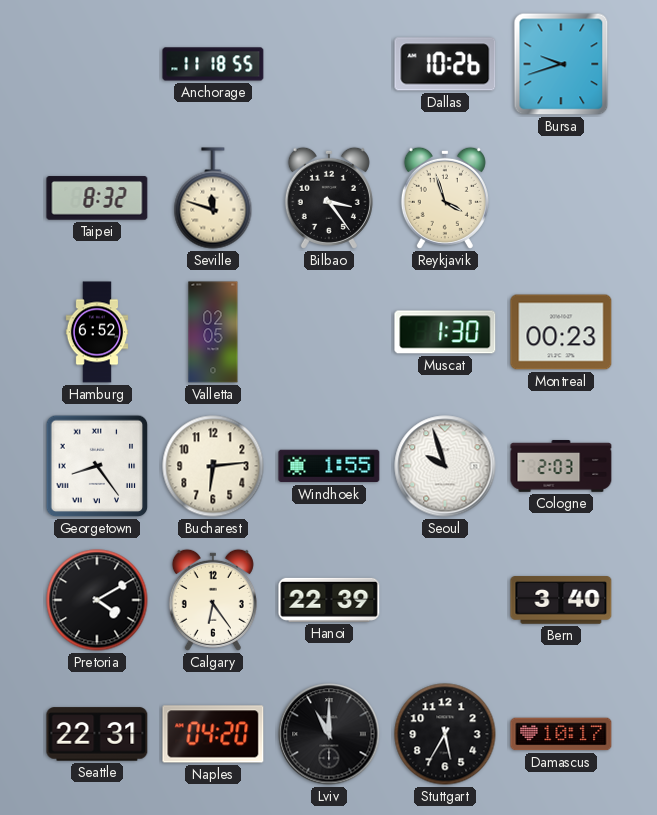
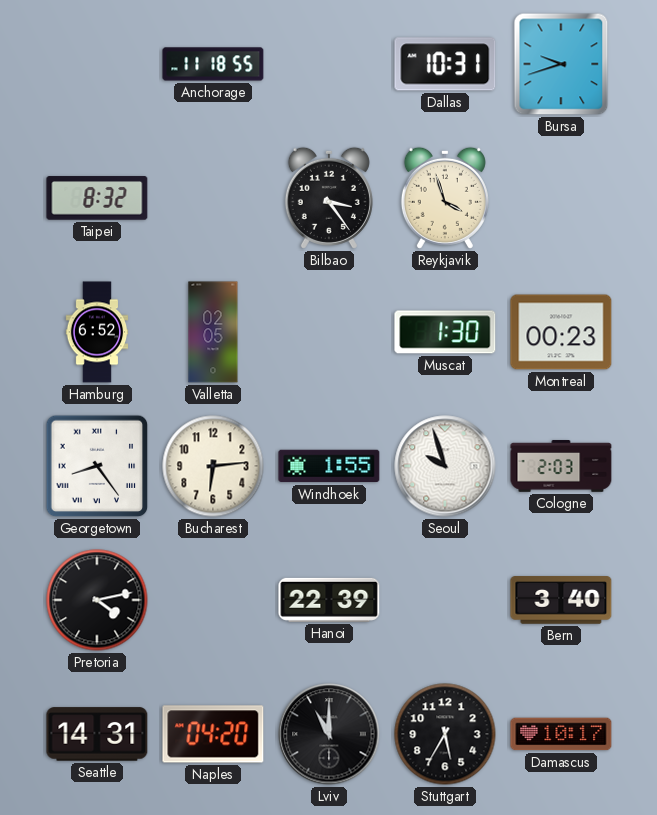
Dallas: 10:26 -> 10:31 (445, 64)
Seville: 11:48 -> none (213, 198)
Pretoria: 4:10 -> 4:13 (97, 600)
Calgary: 6:24 -> none (213, 600)
Seattle: 22:31 -> 14:31 (97, 734)
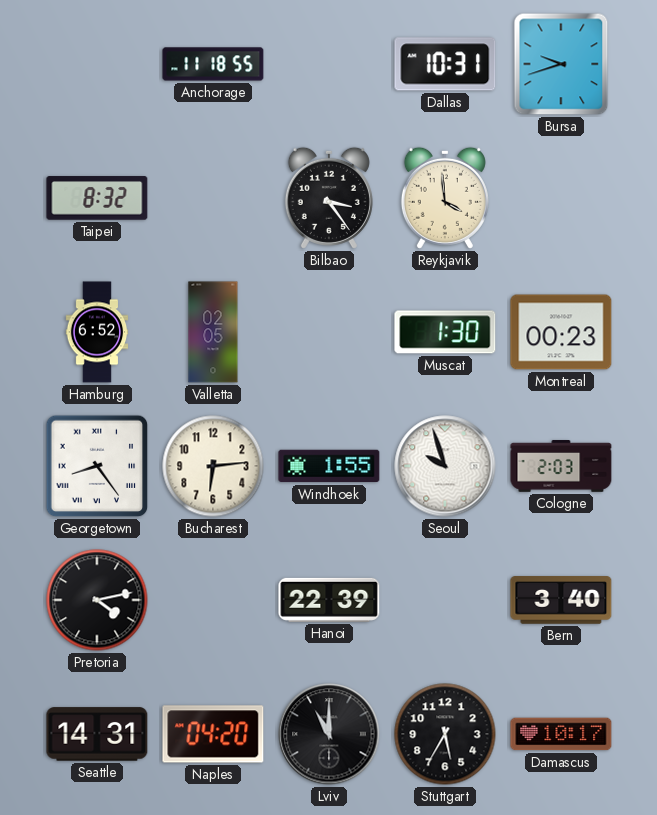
Reykjavik: 3:57 -> 3:59 (445, 198)
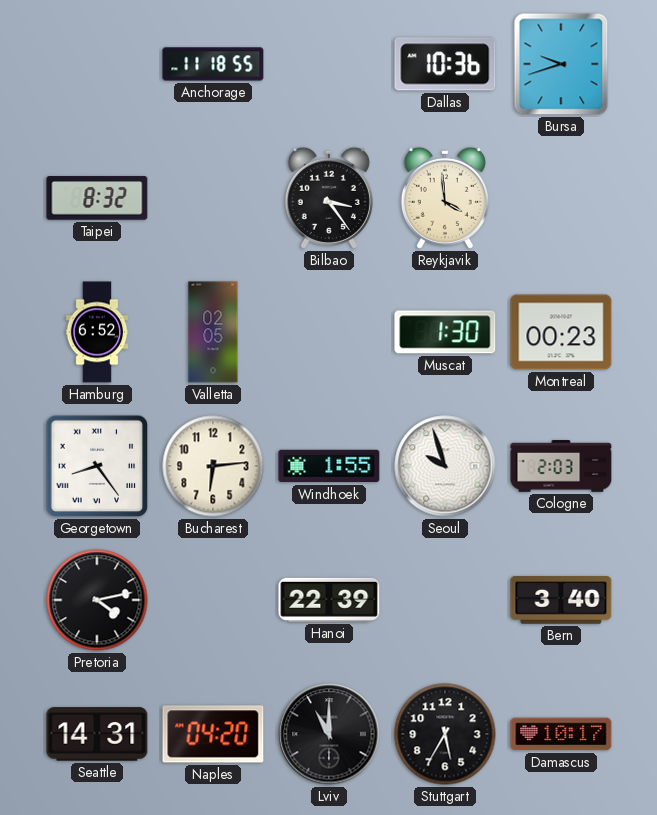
Dallas: 10:31 -> 10:36 (445, 64)
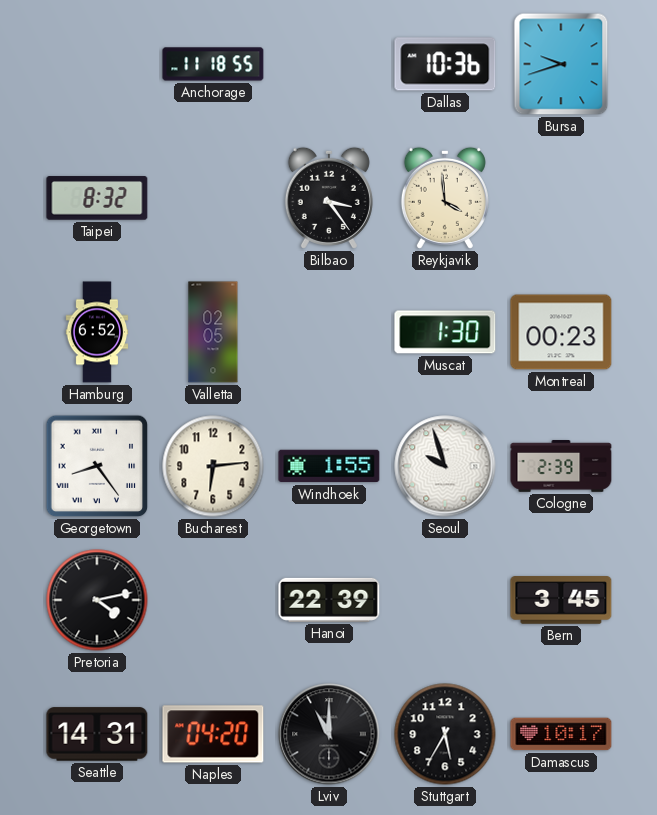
Cologne: 2:03 -> 2:39 (561, 466)
Bern: 3:40 -> 3:45 (561, 600)
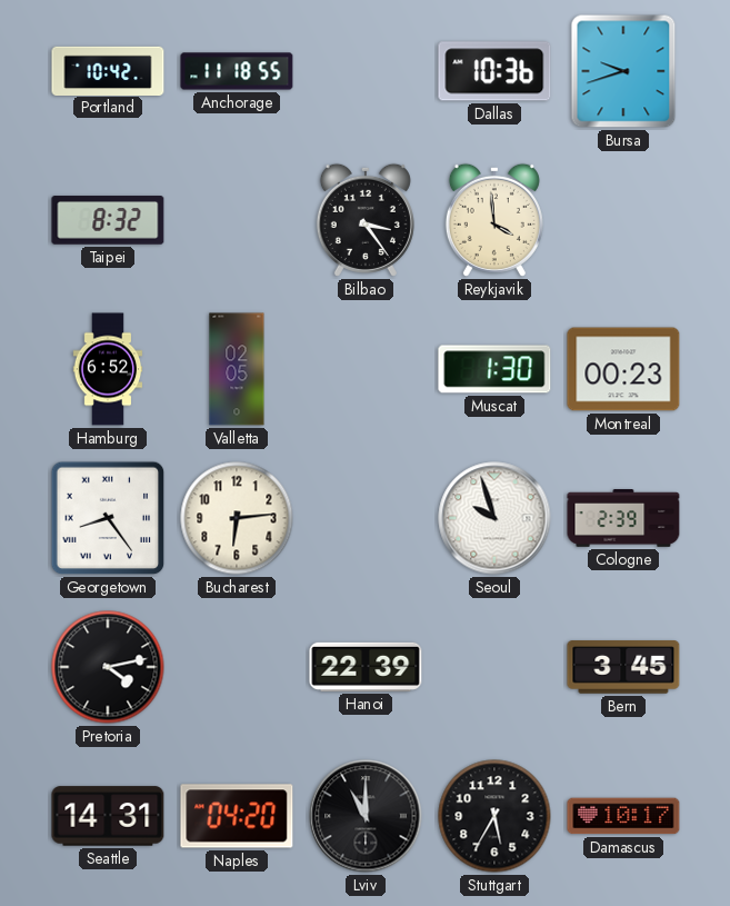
Portland: none -> 10:42 (108, 70)
Windhoek: 1:55 -> none (329, 466)
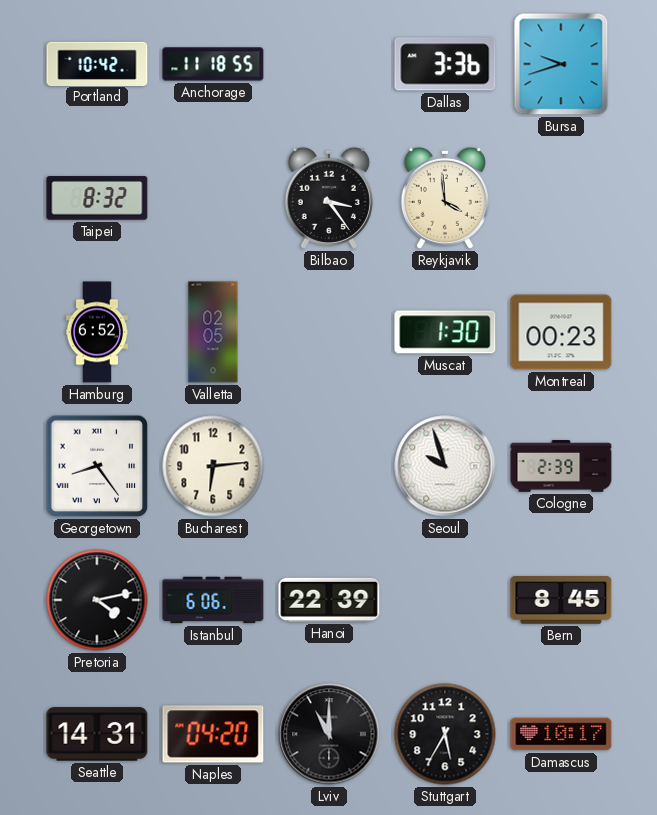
Dallas: 10:36 -> 3:36 (445, 64)
Istanbul: none -> 6:06 (213, 600)
Bern: 3:45 -> 8:45 (561, 600)
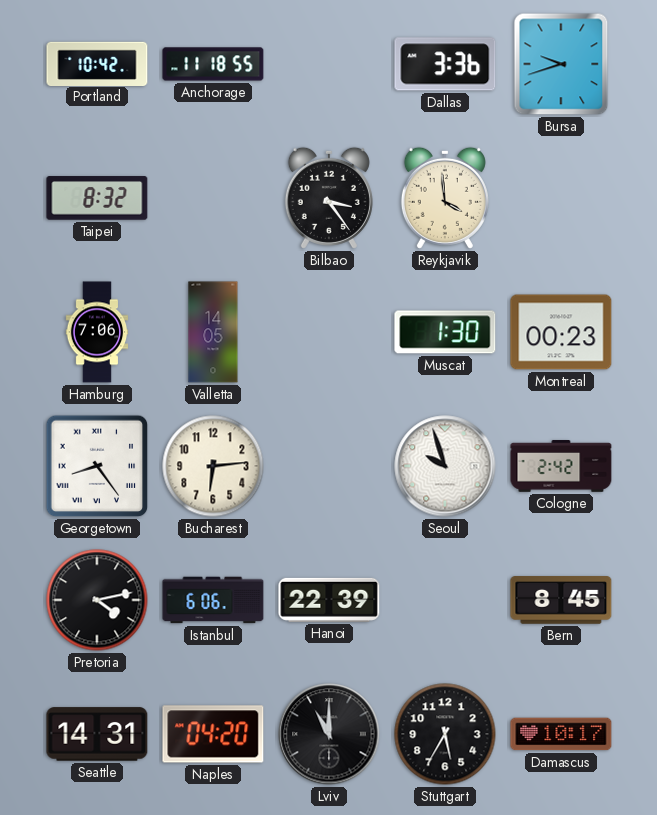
Hamburg: 6:52 -> 7:06 (97, 332)
Valletta: 02:05 -> 14:05 (213, 332)
Cologne: 2:39 -> 2:42 (561, 466)
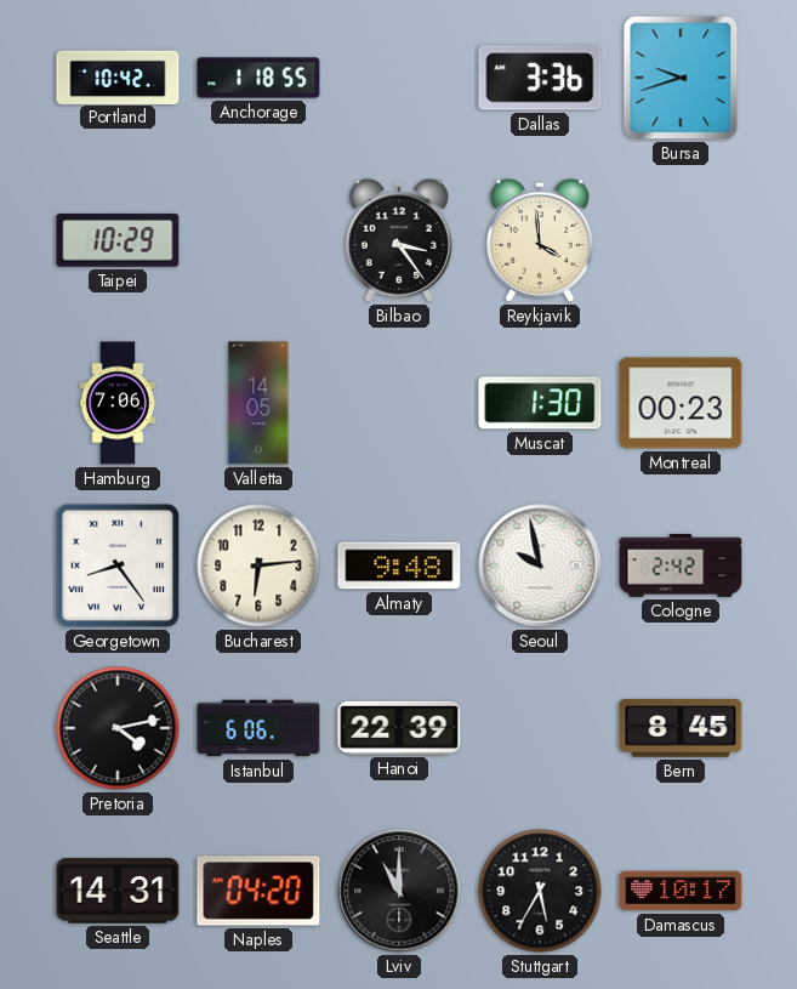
Anchorage: 11:18 -> 1:18 (258, 78)
Taipei: 8:32 -> 10:29 (118, 240)
Almaty: none -> 9:48 (399, 565)
Seoul: 9:57 -> 9:58 (540, 565)
